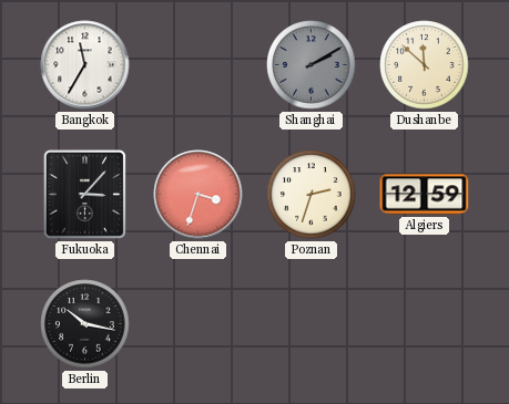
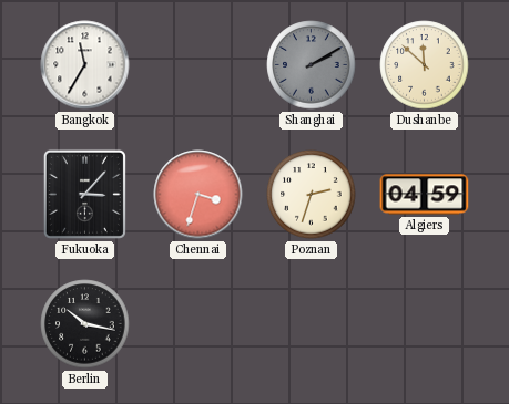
Algiers: 12:59 -> 04:59 (425, 195)
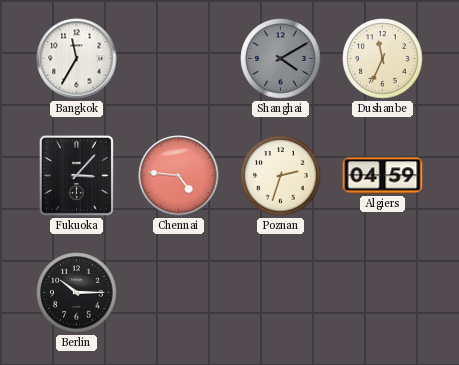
Shanghai: 2:10 -> 4:10 (281, 59)
Dushanbe: 11:52 -> 11:34 (383, 59)
Chennai: 3:33 -> 4:46 (179, 176)
Berlin: 10:17 -> 10:15 (77, 293)
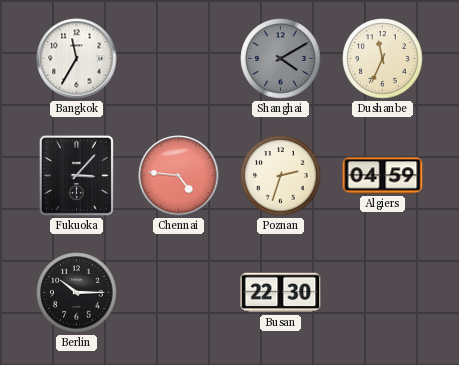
Busan: none -> 22:30 (281, 293)
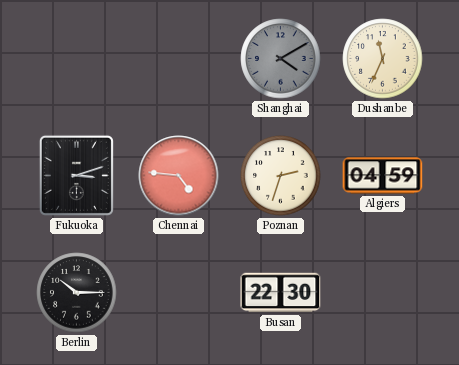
Bangkok: 11:35 -> none (77, 59)
Fukuoka: 3:07 -> 3:12 (76, 175)
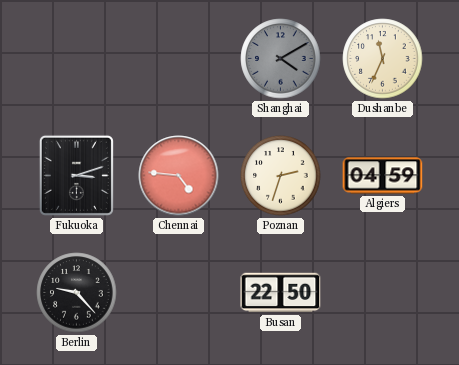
Berlin: 10:15 -> 9:23 (77, 293)
Busan: 22:30 -> 22:50 (281, 293)
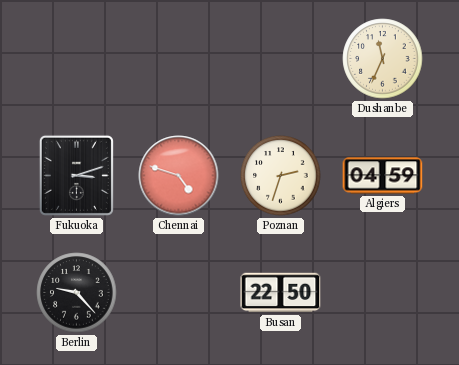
Shanghai: 4:10 -> none (281, 59)
Chennai: 4:46 -> 4:48 (179, 176)
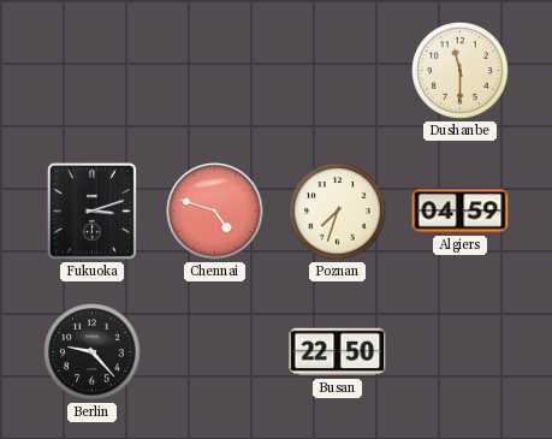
Dushanbe: 11:34 -> 11:30 (461, 71)
Poznan: 2:33 -> 7:33 (338, 212)
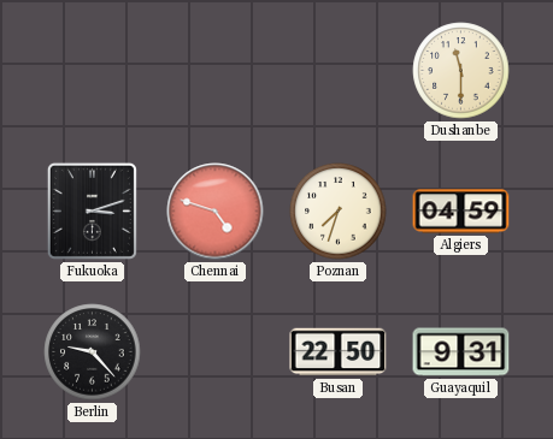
Guayaquil: none -> 9:31 (461, 352)
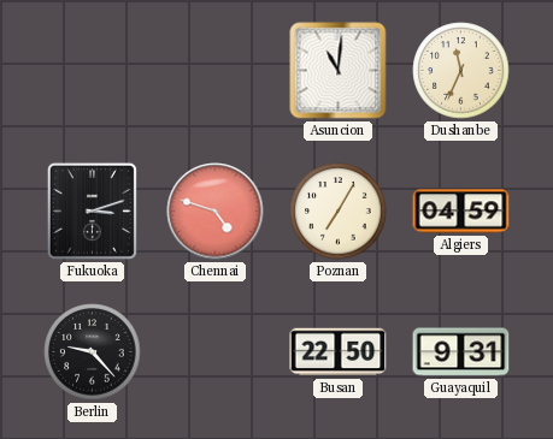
Asuncion: none -> 11:01 (339, 71)
Dushanbe: 11:30 -> 11:34 (461, 71)
Poznan: 7:33 -> 7:05 (339, 212)
